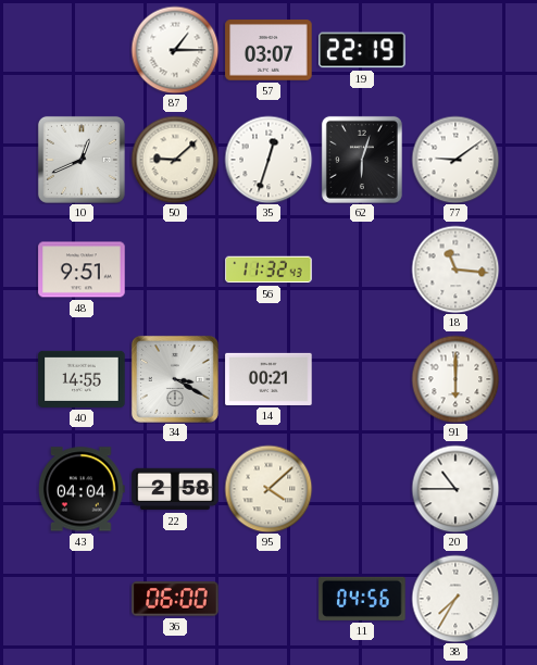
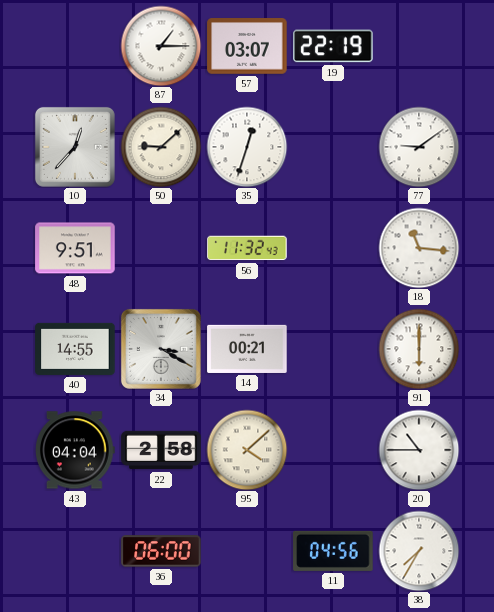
10: 12:41 -> 12:37 (75, 147)
62: 6:03 -> none (362, 160)
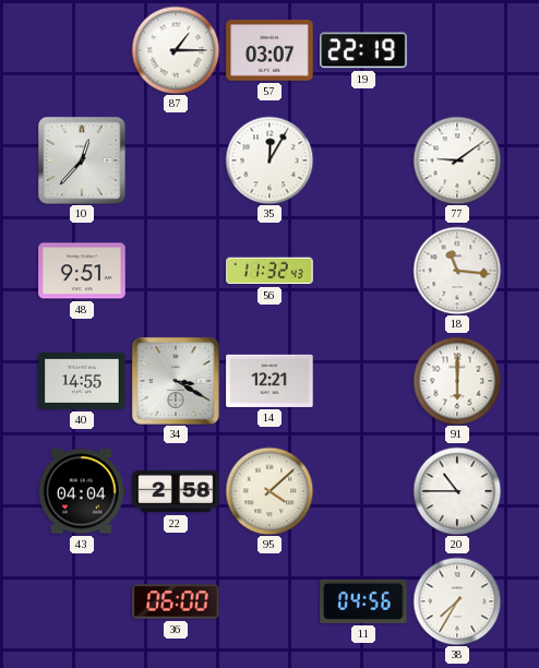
50: 9:08 -> none (161, 147)
35: 12:33 -> 12:05 (269, 160)
14: 00:21 -> 12:21 (269, 381)
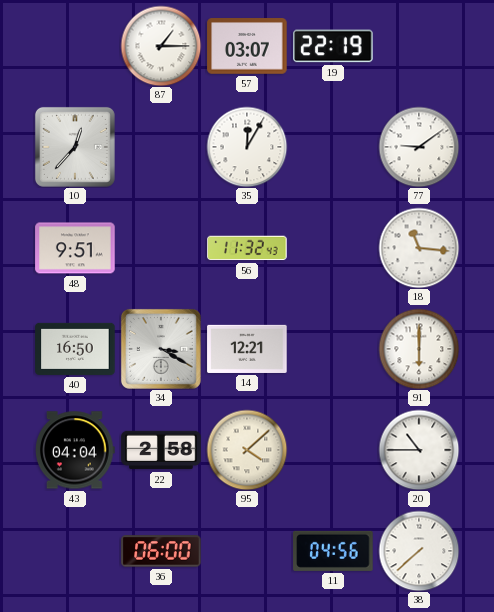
40: 14:55 -> 16:50 (75, 349)
38: 7:35 -> 7:38 (419, 551)
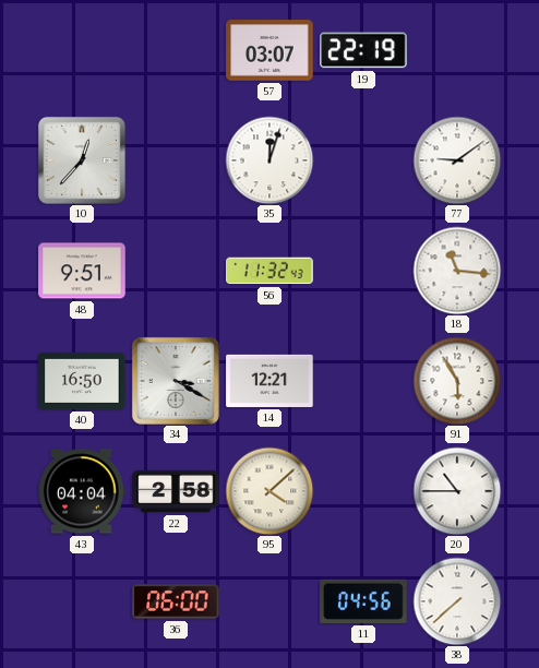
87: 1:15 -> none (161, 46)
35: 12:05 -> 12:03 (269, 160)
91: 6:00 -> 5:55 (457, 381)
